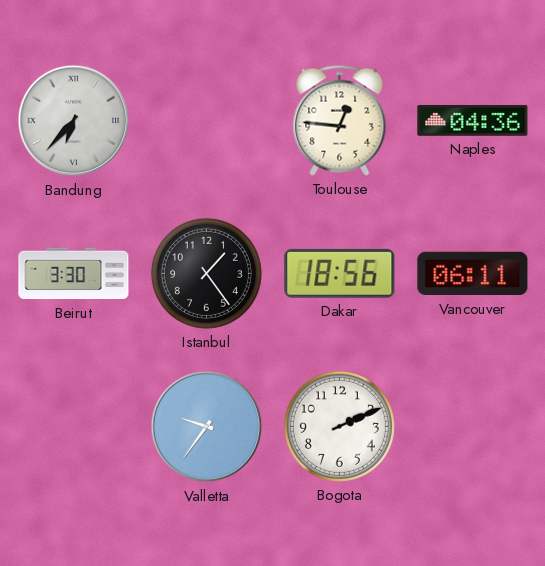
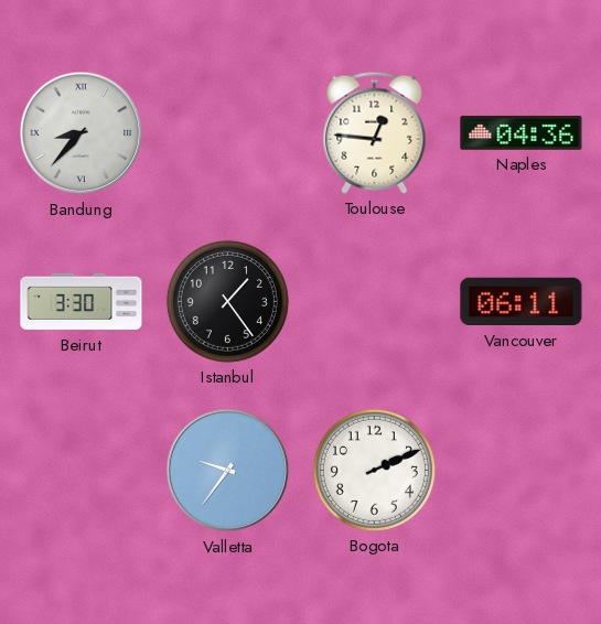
Bandung: 6:37 -> 8:37 (82, 133)
Dakar: 18:56 -> none (340, 273)
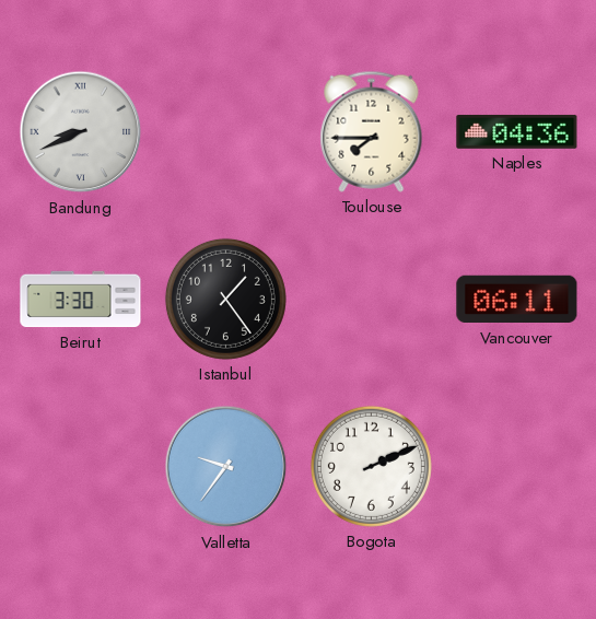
Bandung: 8:37 -> 8:41 (81, 132)
Toulouse: 12:46 -> 7:45 (372, 131)
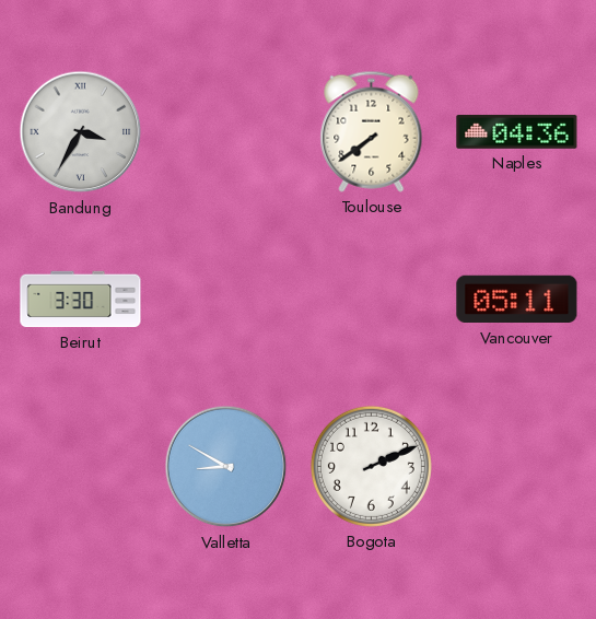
Bandung: 8:41 -> 3:35 (81, 132)
Toulouse: 7:45 -> 7:39 (372, 131)
Istanbul: 1:24 -> none (225, 299)
Vancouver: 06:11 -> 05:11 (517, 300)
Valletta: 9:36 -> 8:50 (226, 467)
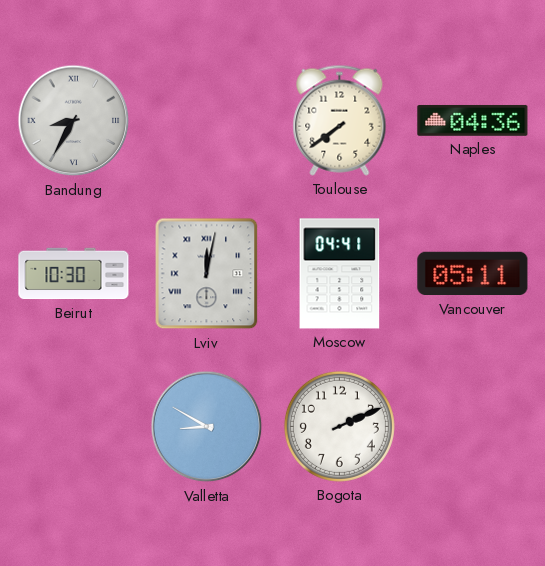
Bandung: 3:35 -> 8:35 (74, 121)
Beirut: 3:30 -> 10:30 (74, 274)
Lviv: none -> 12:02 (207, 274)
Moscow: none -> 04:41 (340, 274)
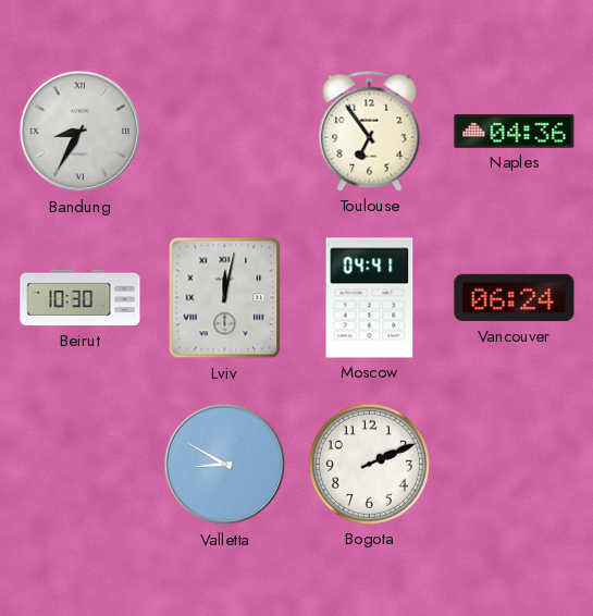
Toulouse: 7:39 -> 6:54 (370, 131)
Vancouver: 05:11 -> 06:24 (515, 298)
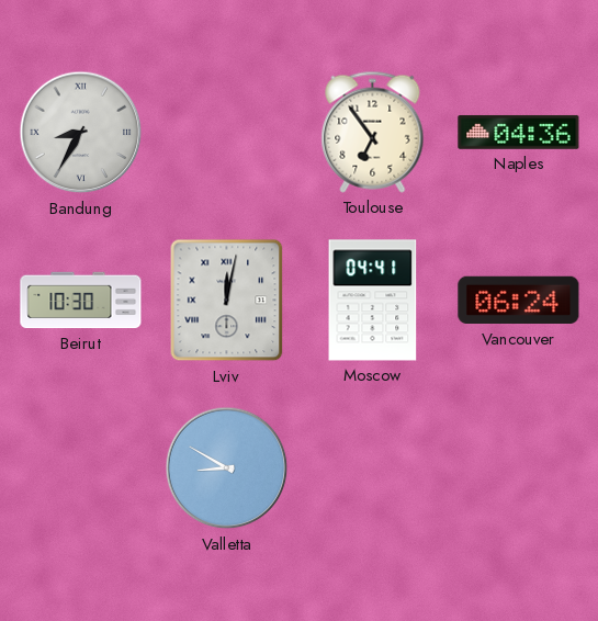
Bogota: 2:11 -> none (369, 464)
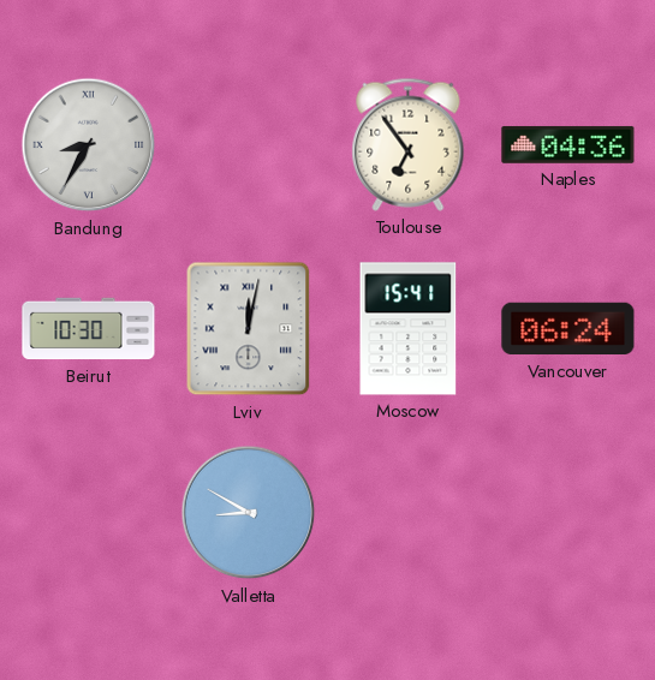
Moscow: 04:41 -> 15:41 (409, 329)
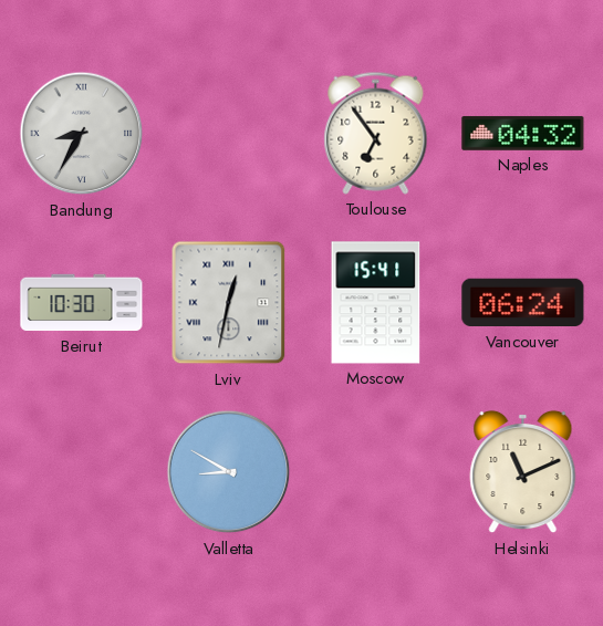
Naples: 04:36 -> 04:32 (523, 134)
Lviv: 12:02 -> 12:32 (229, 303)
Helsinki: none -> 11:11 (523, 472)
